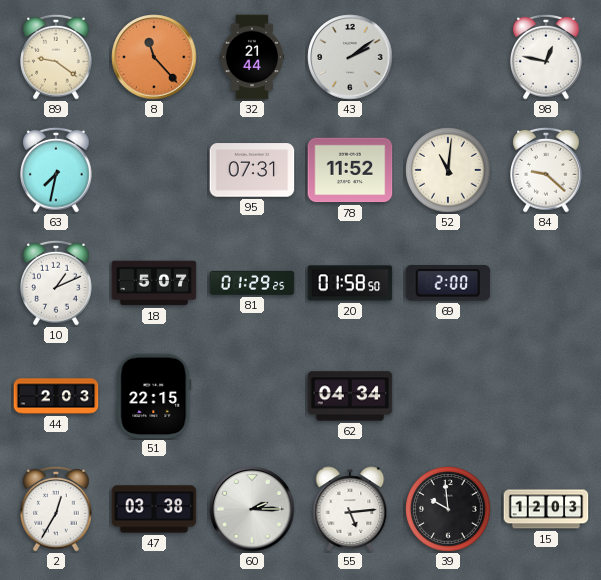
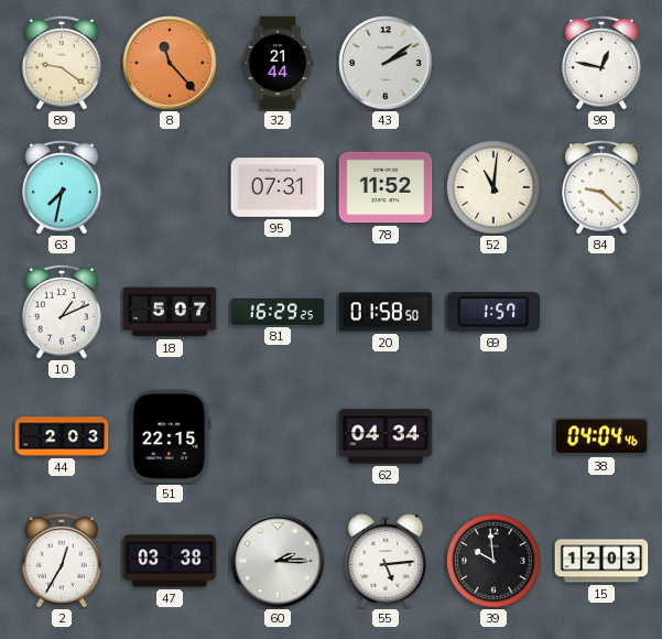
81: 01:29 -> 16:29 (278, 312)
69: 2:00 -> 1:57 (493, 313)
38: none -> 04:04 (601, 436)
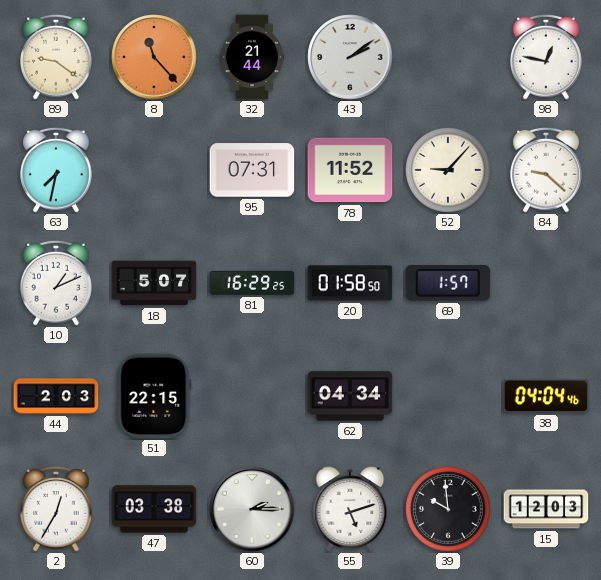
52: 11:01 -> 9:07 (448, 170)
55: 5:14 -> 5:12 (350, 509)
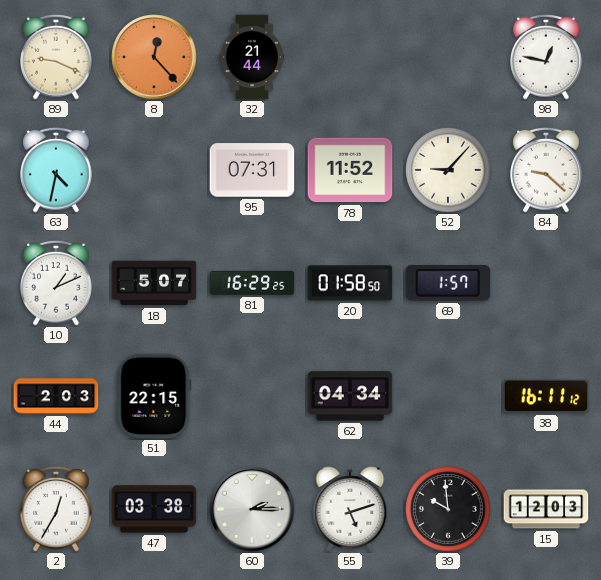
89: 9:21 -> 9:19 (56, 57)
8: 11:23 -> 12:23 (154, 57)
43: 2:09 -> none (350, 57)
63: 7:32 -> 4:32 (56, 170)
38: 04:04 -> 16:11 (546, 396)
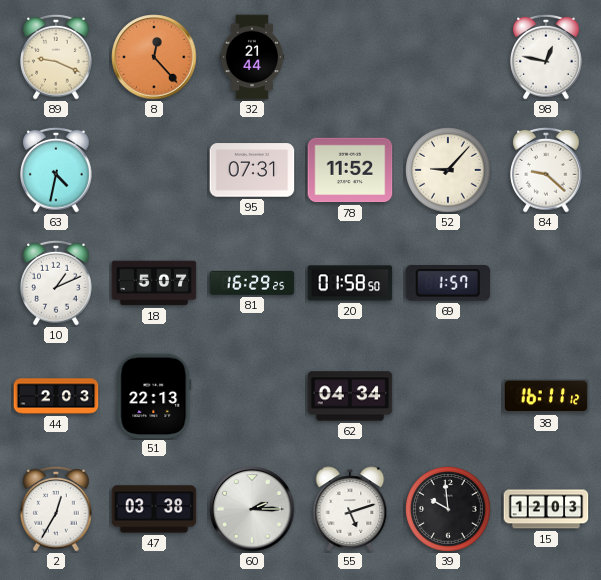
51: 22:15 -> 22:13 (154, 396)
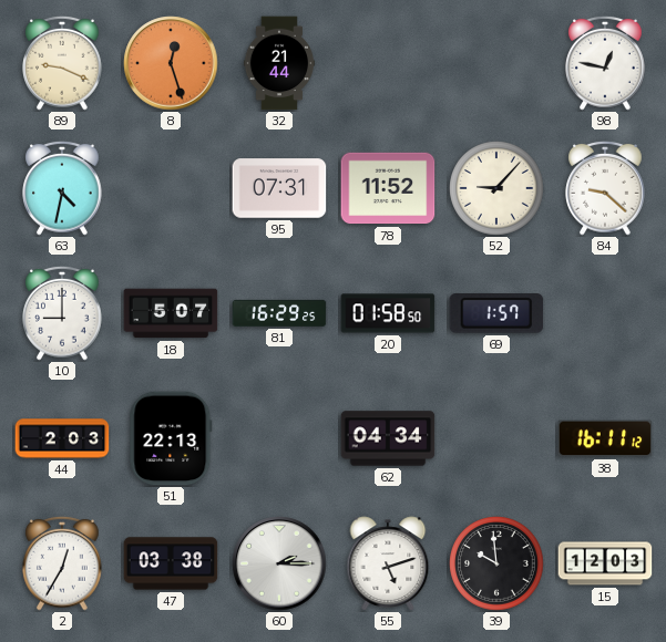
8: 12:23 -> 12:27 (171, 63)
10: 1:11 -> 9:00 (62, 313)
